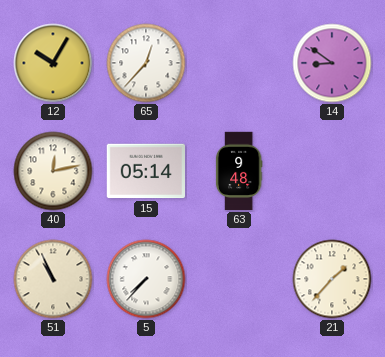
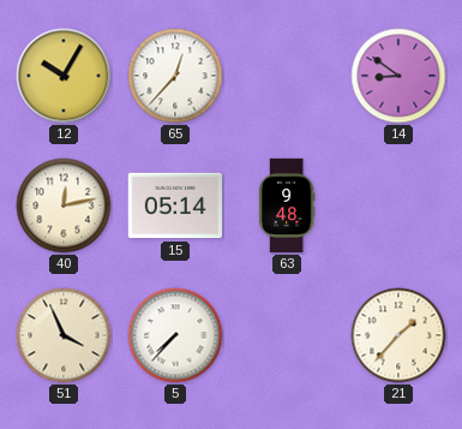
51: 10:56 -> 3:56 (64, 335)
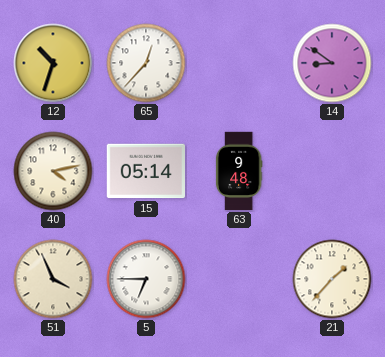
12: 10:05 -> 10:33 (53, 63)
40: 12:13 -> 4:13 (53, 171)
5: 7:37 -> 6:45 (146, 279)
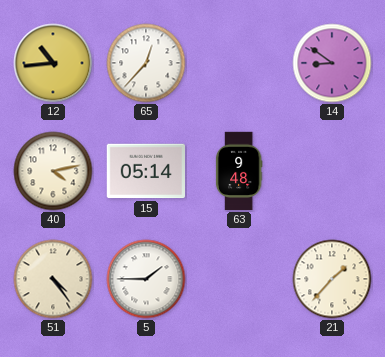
12: 10:33 -> 10:44 (53, 63)
51: 3:56 -> 4:24 (53, 279)
5: 6:45 -> 1:45 (146, 279)
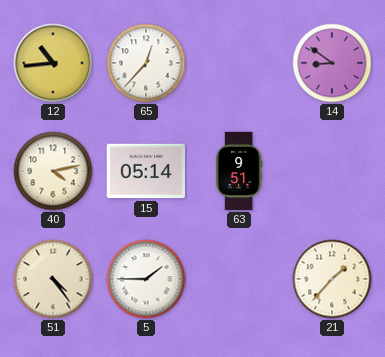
63: 9:48 -> 9:51 (239, 171)
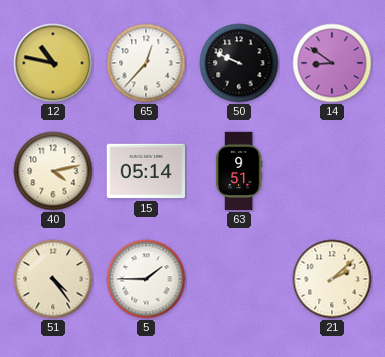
12: 10:44 -> 10:47 (53, 63)
50: none -> 9:49 (239, 63)
21: 1:37 -> 2:08 (332, 279)
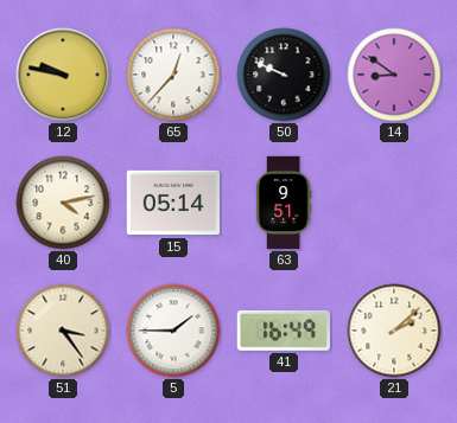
12: 10:47 -> 9:47 (63, 75)
51: 4:24 -> 3:24 (63, 331)
41: none -> 16:49 (284, 331)
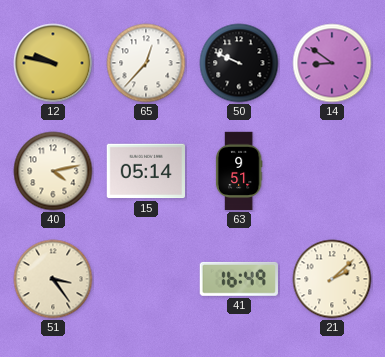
5: 1:45 -> none (173, 331)
